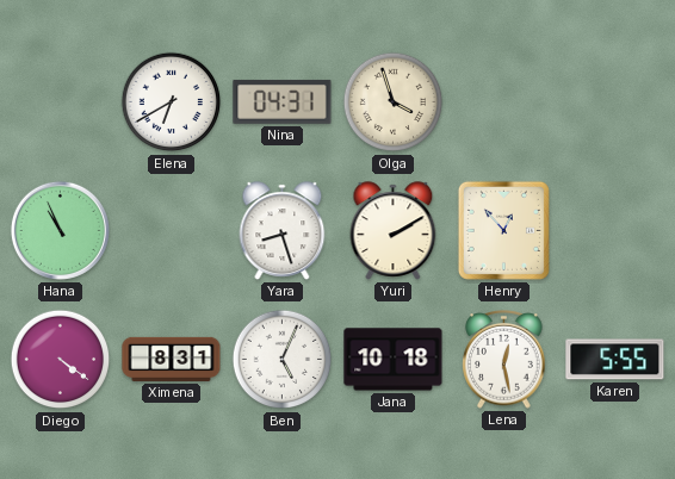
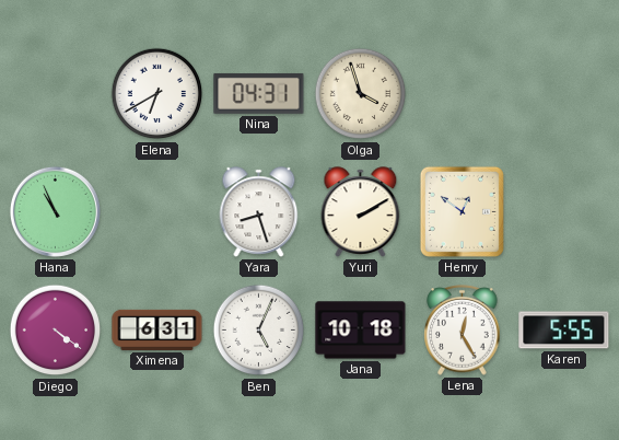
Henry: 12:53 -> 12:51 (462, 211)
Ximena: 8:31 -> 6:31 (157, 329)
Lena: 12:28 -> 12:25 (463, 331)
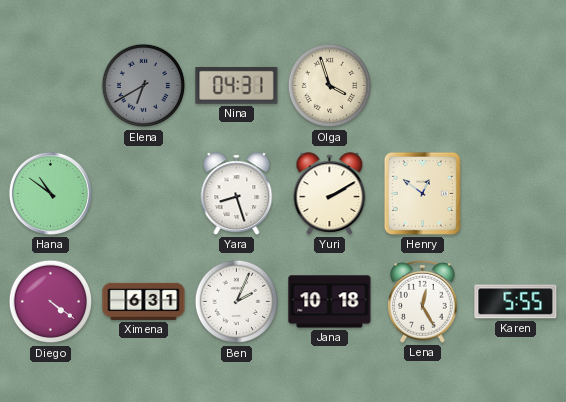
Elena dial: white -> grey (144, 86)
Hana: 10:56 -> 10:51 (50, 193)
Ben: 5:04 -> 2:04 (237, 302)
